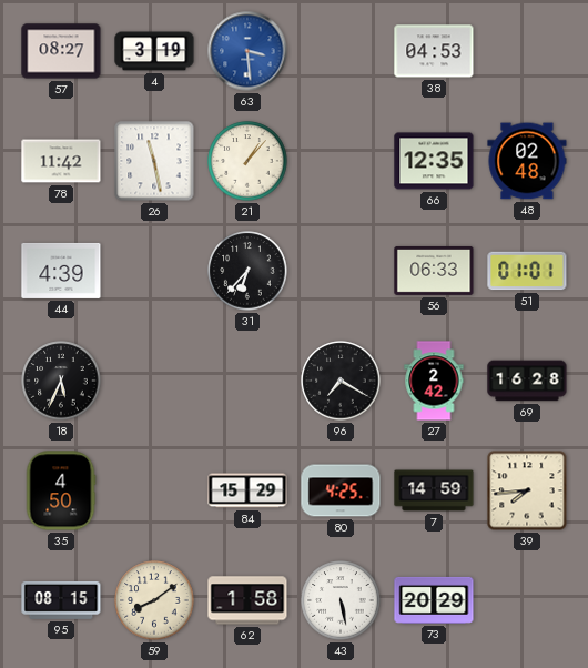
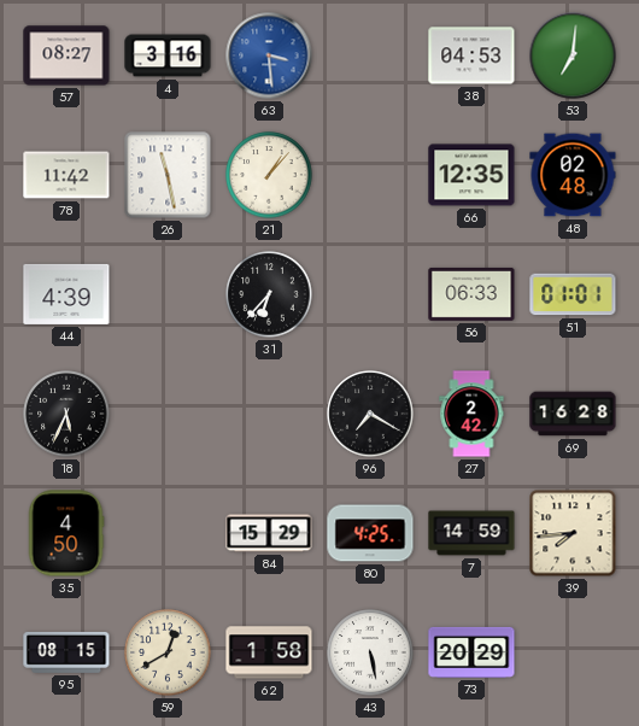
4: 3:19 -> 3:16 (168, 55)
53: none -> 7:01 (573, 55)
59: 8:09 -> 12:40 (168, 652)
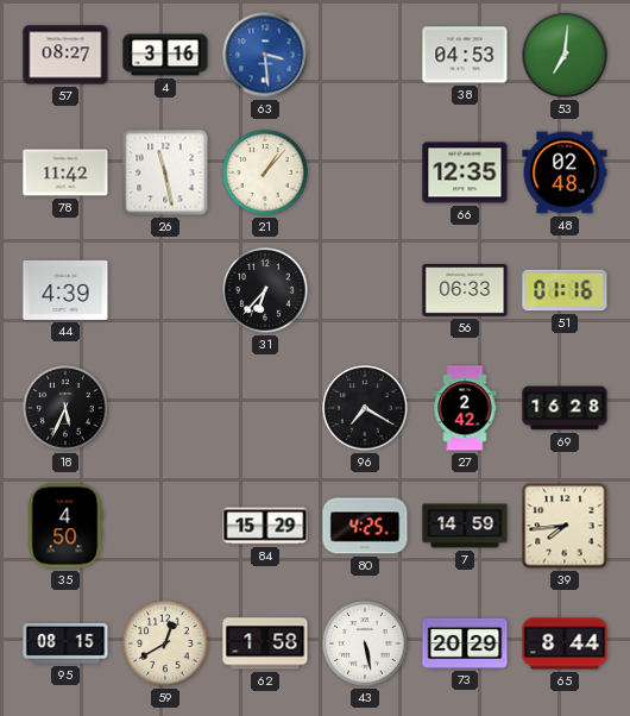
51: 01:01 -> 01:16 (565, 290)
65: none -> 8:44 (565, 643)
